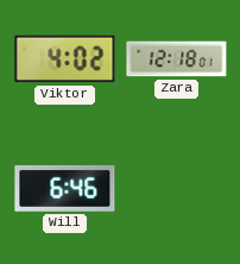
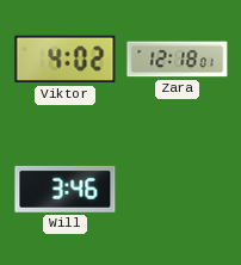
Will: 6:46 -> 3:46 (66, 190)
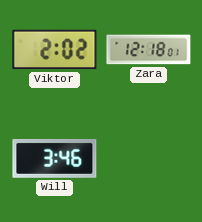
Viktor: 4:02 -> 2:02 (55, 50)
